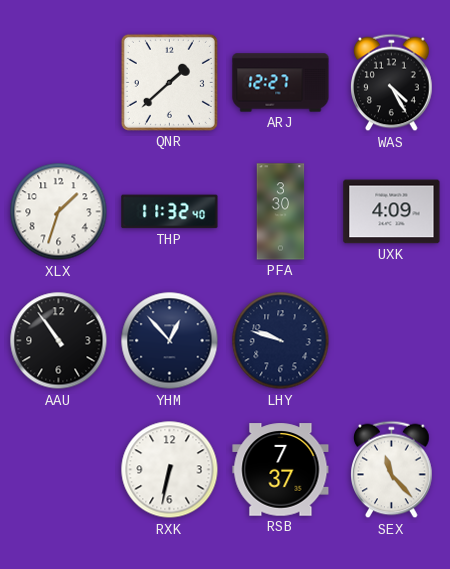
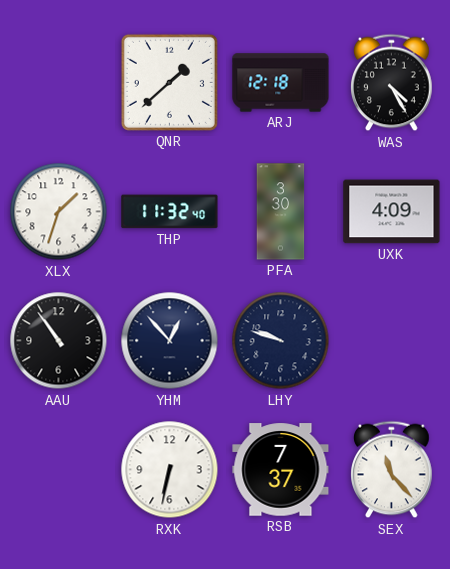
ARJ: 12:27 -> 12:18 (281, 83)
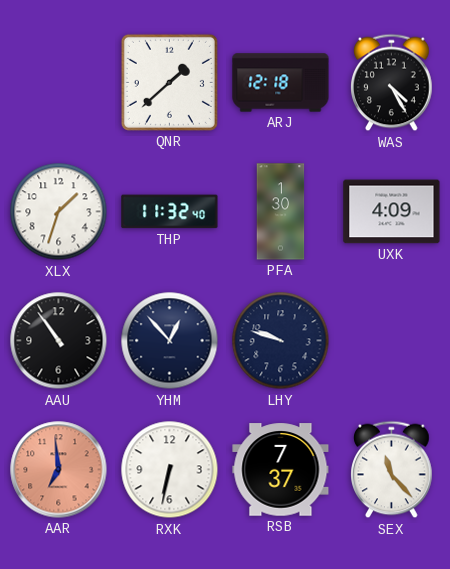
PFA: 3:30 -> 1:30 (281, 212)
AAR: none -> 6:59 (59, 470)
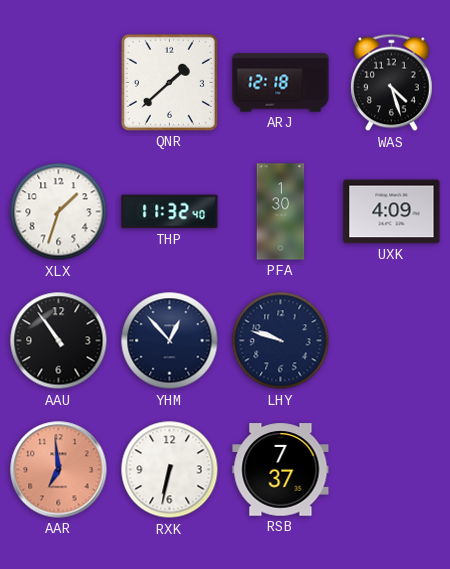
WAS: 4:25 -> 4:27 (392, 83)
SEX: 11:23 -> none (392, 470)
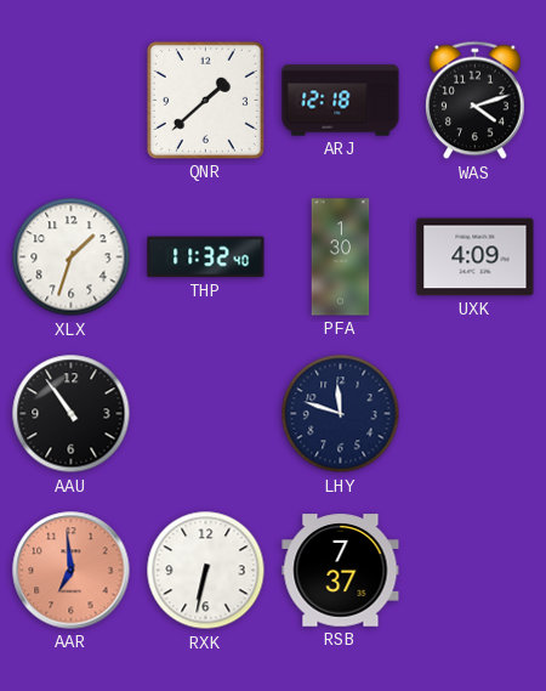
WAS: 4:27 -> 4:12 (476, 101)
YHM: 12:53 -> none (170, 341)
LHY: 9:48 -> 11:48 (341, 414)
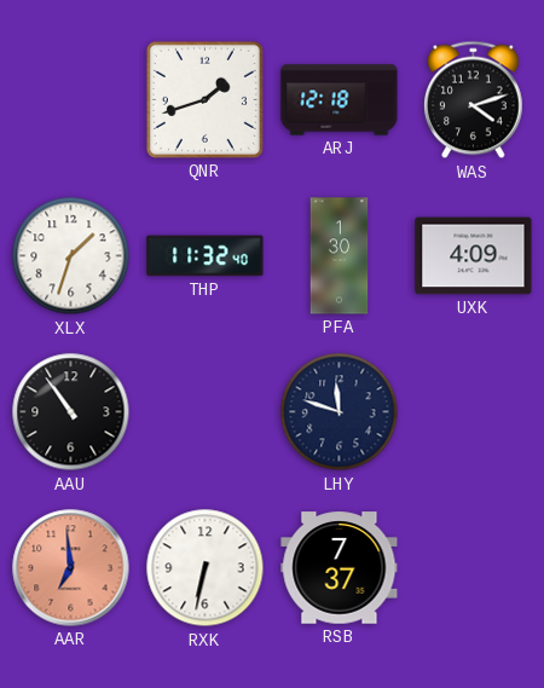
QNR: 1:38 -> 1:42 (204, 99)
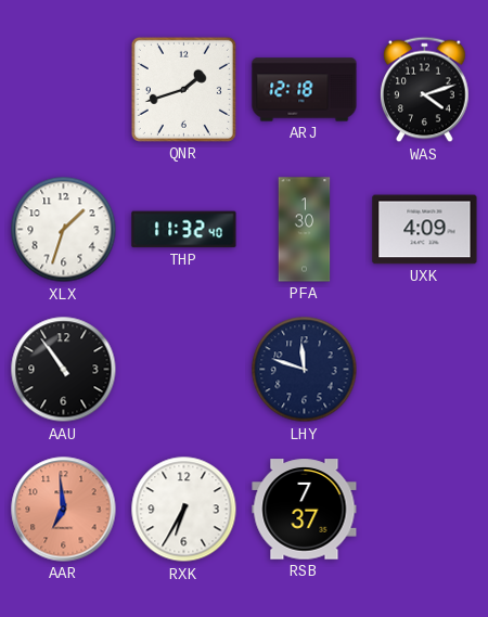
RXK: 6:32 -> 6:35 (184, 510)
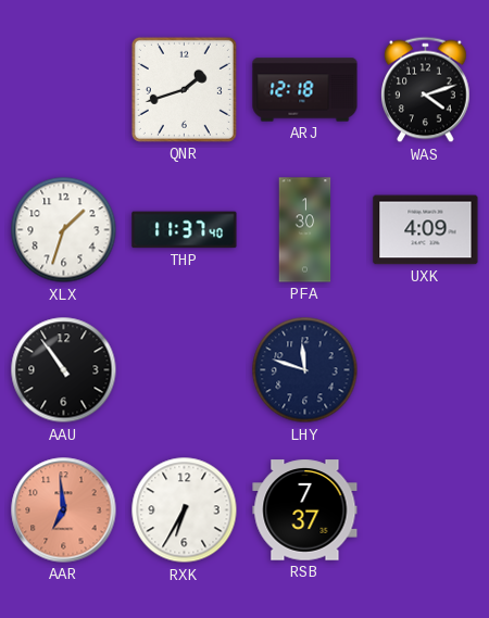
THP: 11:32 -> 11:37 (185, 230)
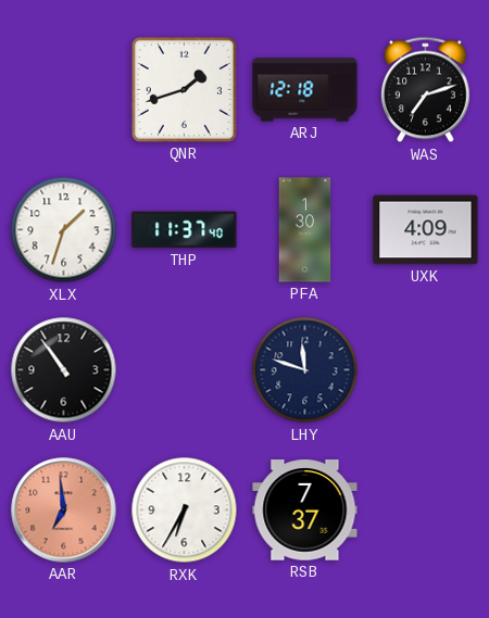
WAS: 4:12 -> 7:12 (426, 90)
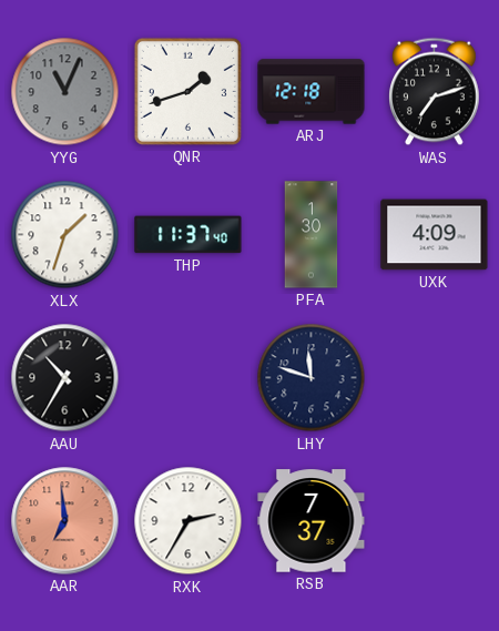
YYG: none -> 11:04 (65, 92)
AAU: 10:54 -> 10:35 (65, 378)
RXK: 6:35 -> 2:35 (189, 521)
